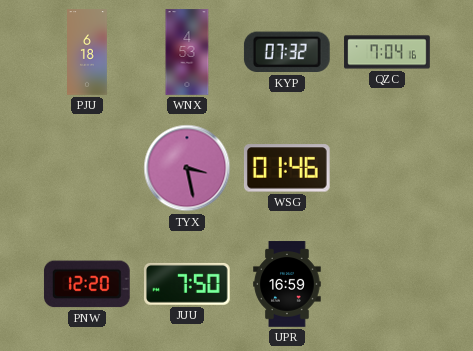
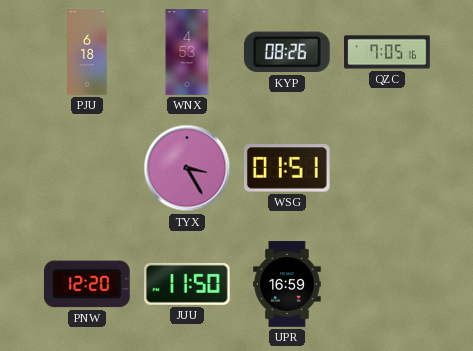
KYP: 07:32 -> 08:26 (287, 52)
QZC: 7:04 -> 7:05 (387, 52)
TYX: 3:28 -> 3:25 (187, 168)
WSG: 01:46 -> 01:51 (287, 168)
JUU: 7:50 -> 11:50 (188, 284)
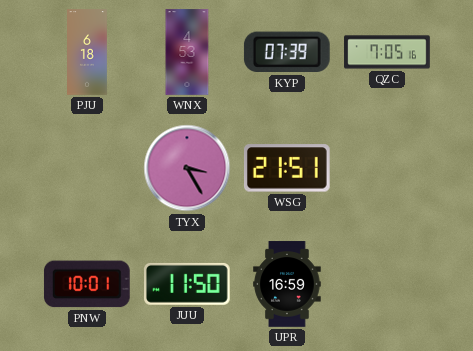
KYP: 08:26 -> 07:39 (287, 52)
WSG: 01:51 -> 21:51 (287, 168)
PNW: 12:20 -> 10:01 (87, 284)
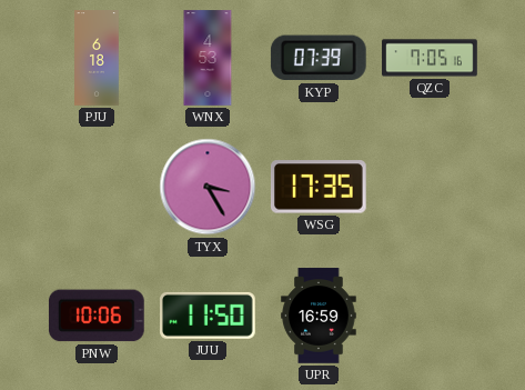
WSG: 21:51 -> 17:35 (319, 187)
PNW: 10:01 -> 10:06 (97, 316)
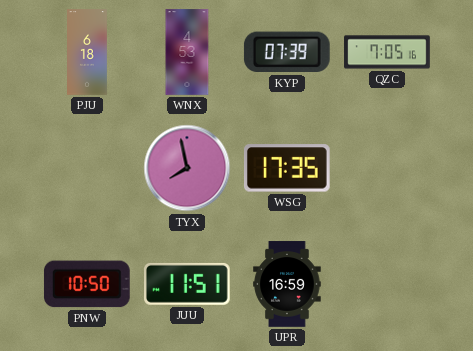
TYX: 3:25 -> 7:58 (187, 168)
PNW: 10:06 -> 10:50 (87, 284)
JUU: 11:50 -> 11:51 (188, 284)
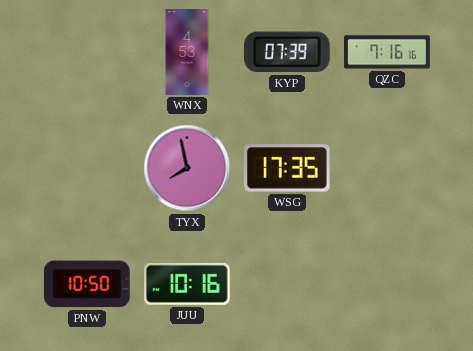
PJU: 6:18 -> none (88, 52)
QZC: 7:05 -> 7:16 (387, 52)
JUU: 11:51 -> 10:16 (188, 284)
UPR: 16:59 -> none (287, 284)
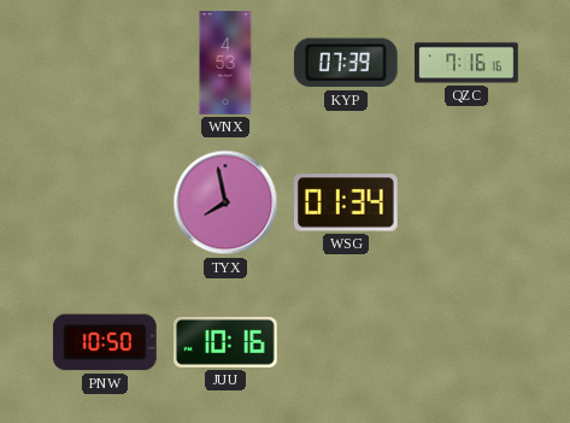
WSG: 17:35 -> 01:34 (346, 202)
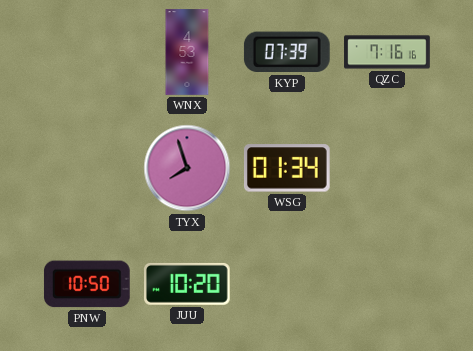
TYX: 7:58 -> 7:57 (187, 168)
JUU: 10:16 -> 10:20 (188, 284)
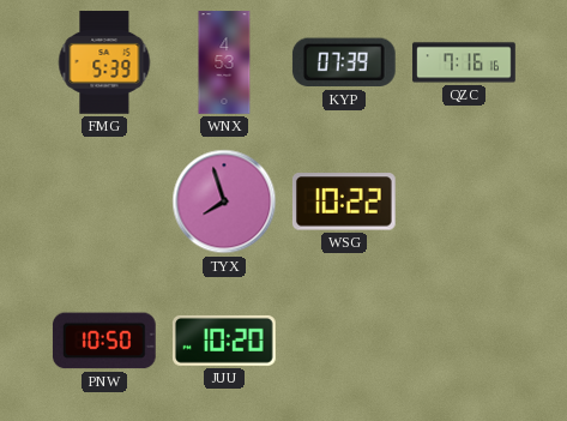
FMG: none -> 5:39 (104, 62)
WSG: 01:34 -> 10:22 (344, 202)
